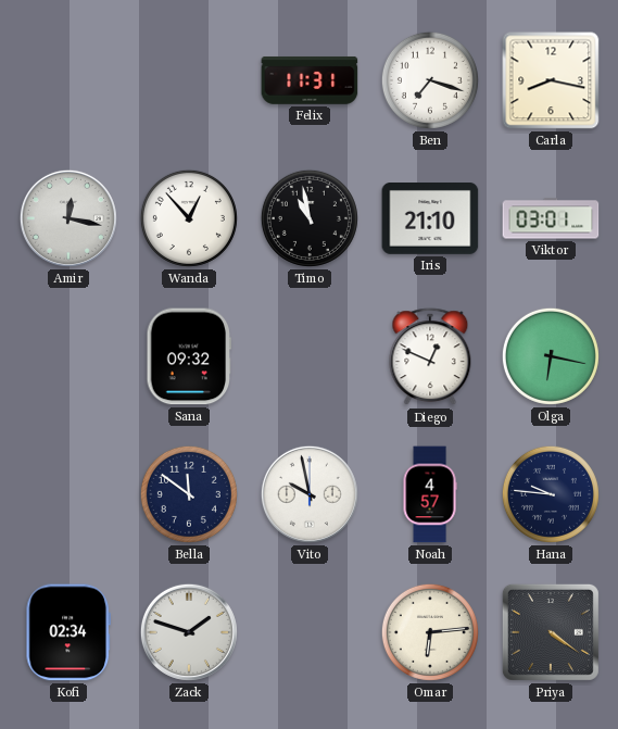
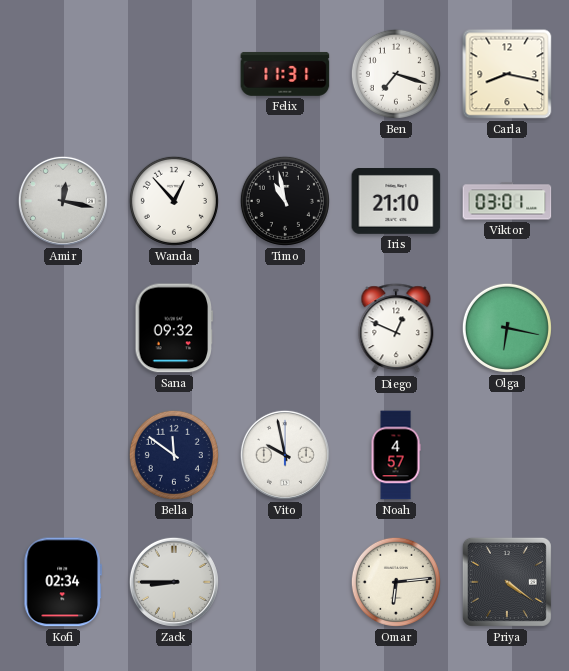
Hana: 9:46 -> none (551, 494)
Zack: 1:48 -> 8:45 (174, 582)
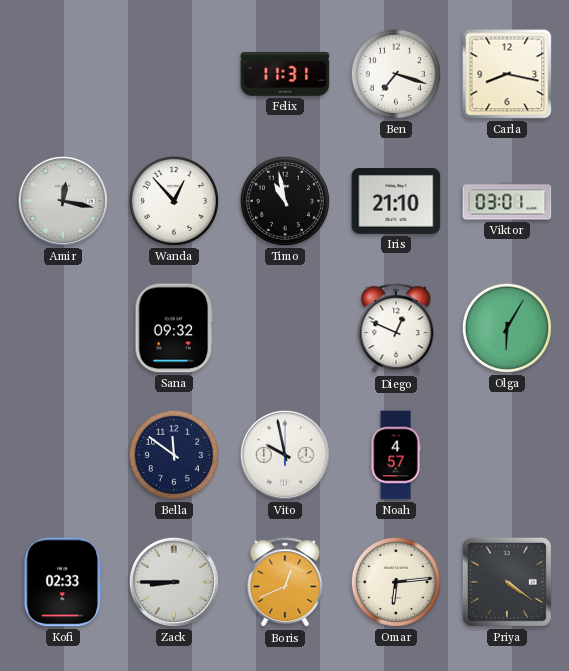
Olga: 6:17 -> 6:05 (507, 328)
Kofi: 02:34 -> 02:33 (63, 582)
Boris: none -> 12:41 (285, 583)
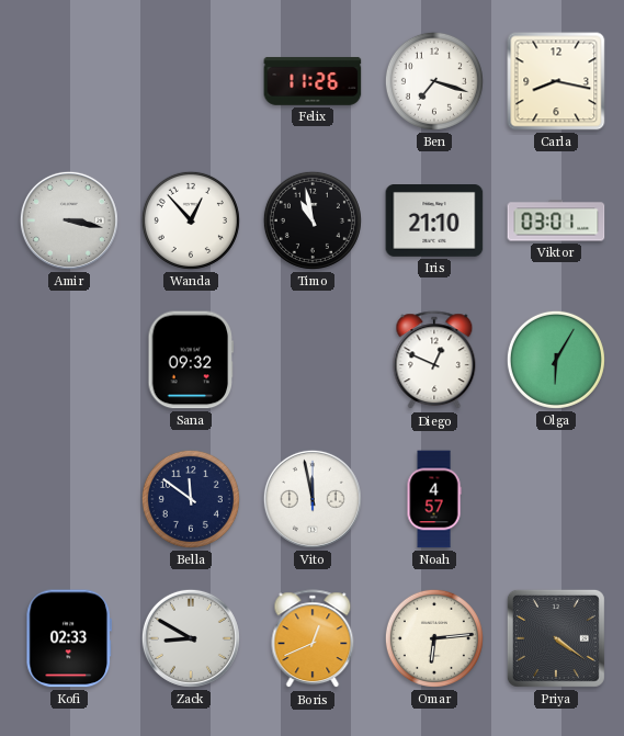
Felix: 11:31 -> 11:26 (313, 81)
Amir: 12:17 -> 3:17 (69, 220)
Vito: 9:58 -> 11:58 (313, 499)
Zack: 8:45 -> 8:50 (191, 638)
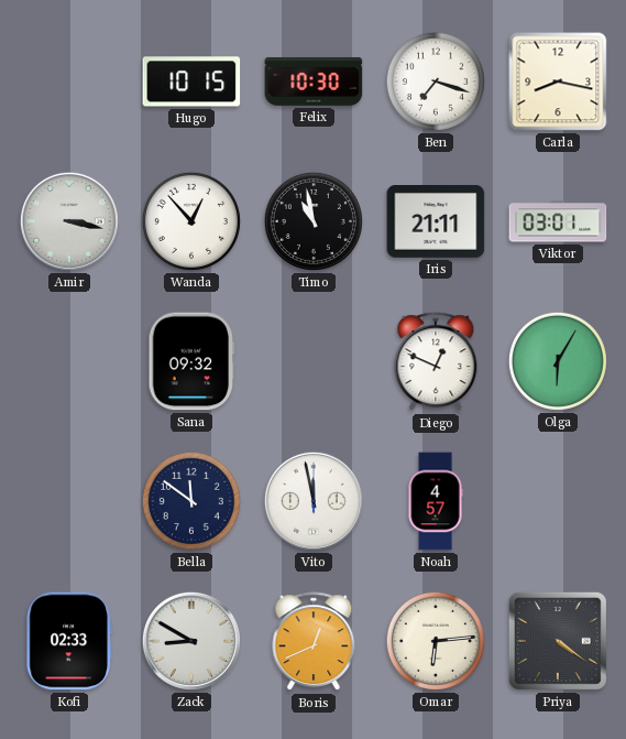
Hugo: none -> 10:15 (191, 81)
Felix: 11:26 -> 10:30 (314, 81)
Iris: 21:10 -> 21:11 (436, 222)
